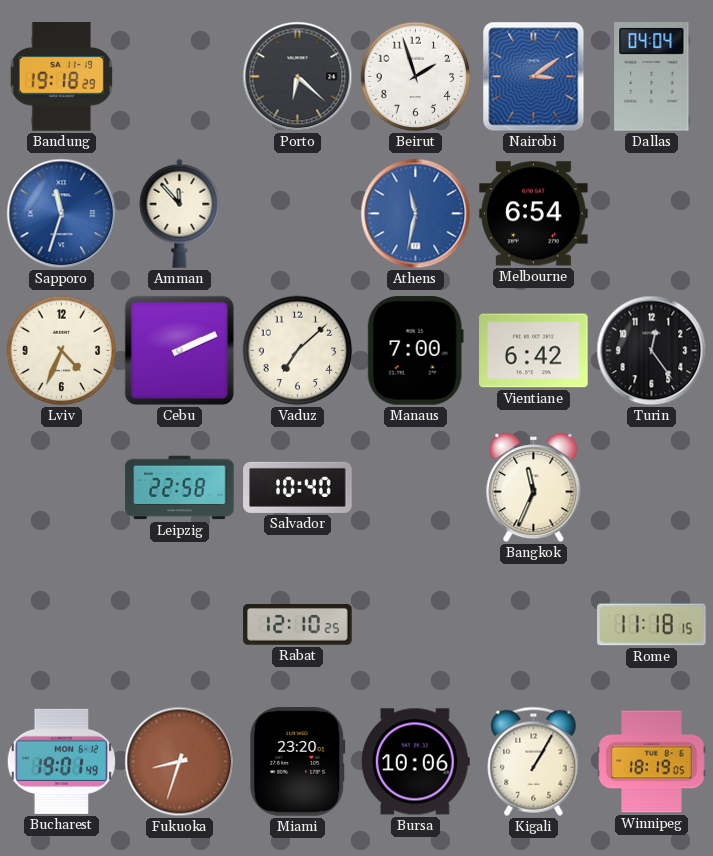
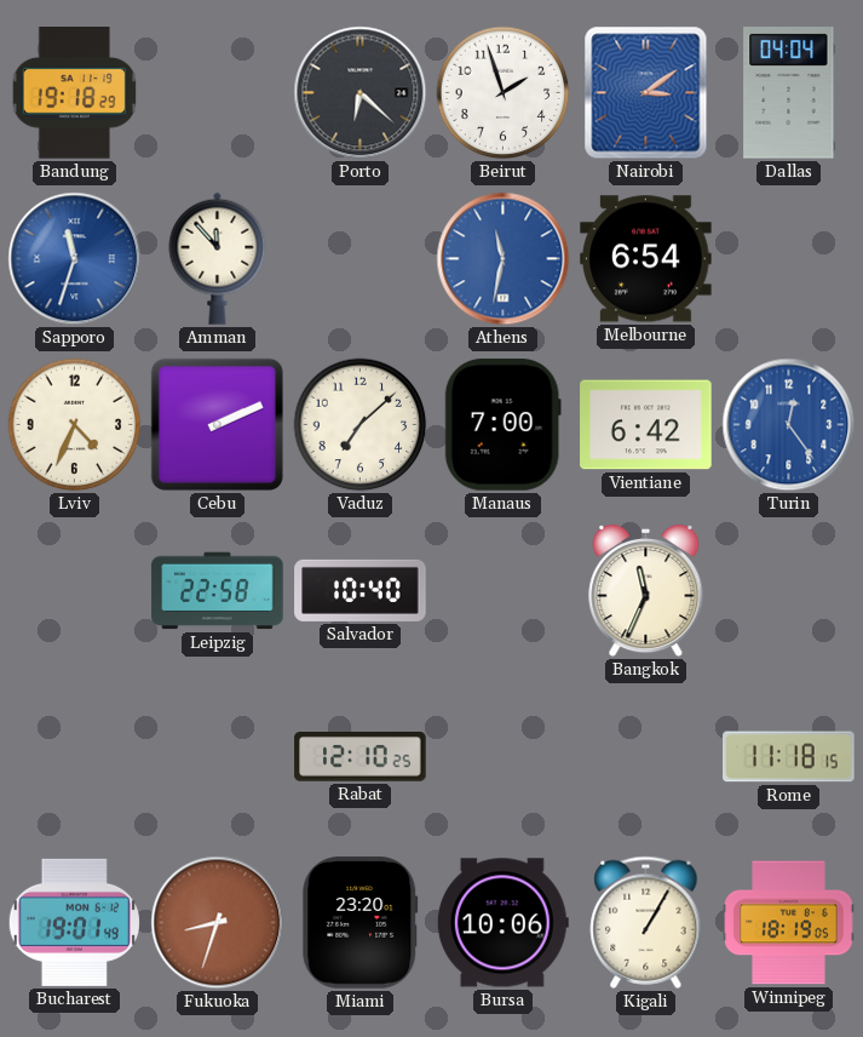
Turin dial: black -> blue (789, 425)
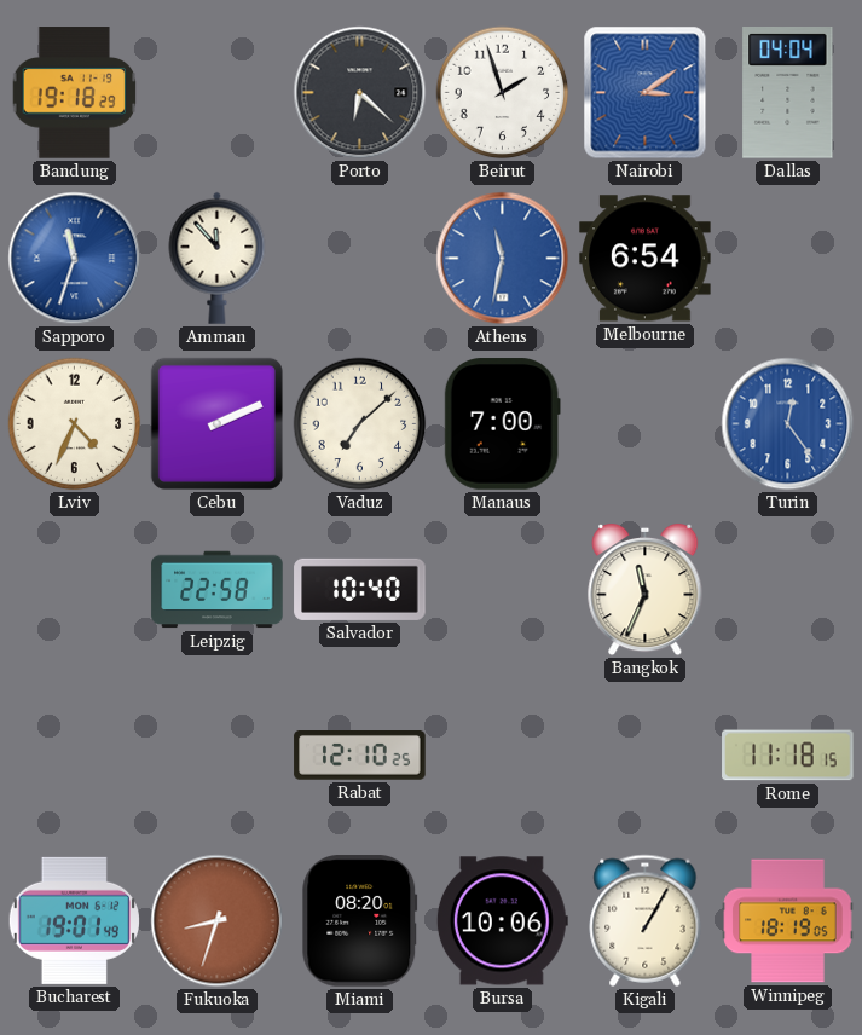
Vientiane: 6:42 -> none (646, 425)
Miami: 23:20 -> 08:20 (360, 921)
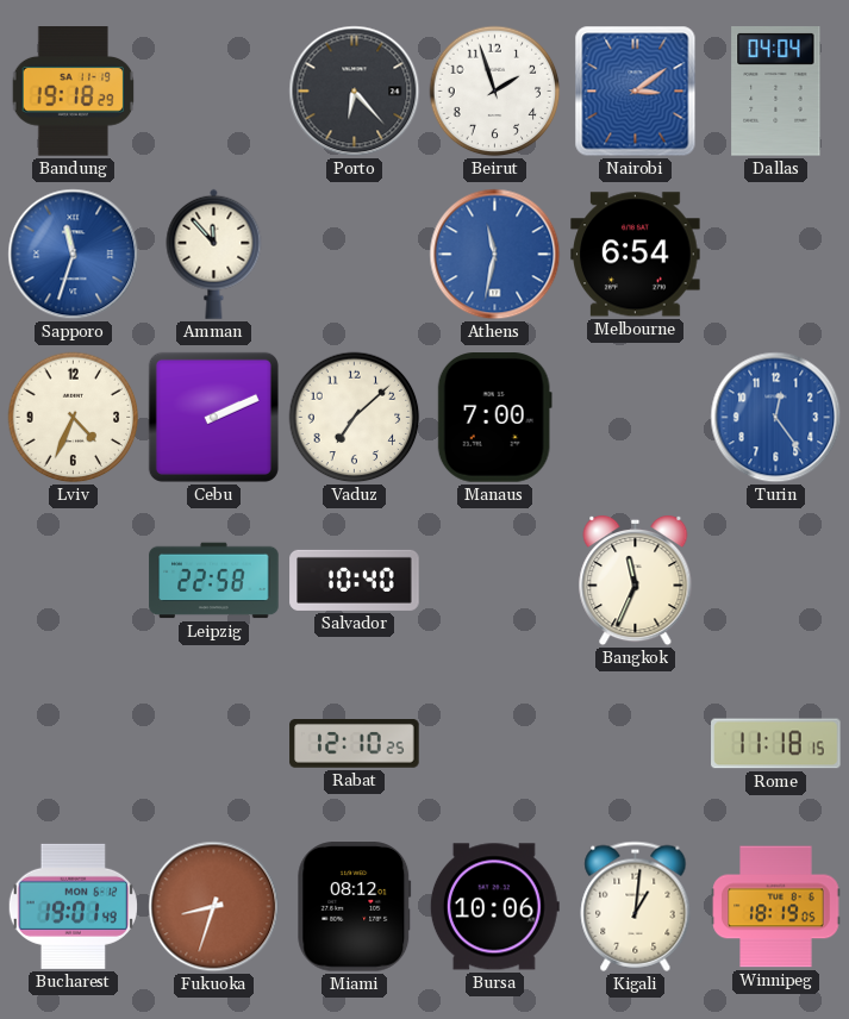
Porto: 6:22 -> 6:23 (355, 92)
Miami: 08:20 -> 08:12 (355, 907)
Kigali: 1:05 -> 1:01 (636, 906)
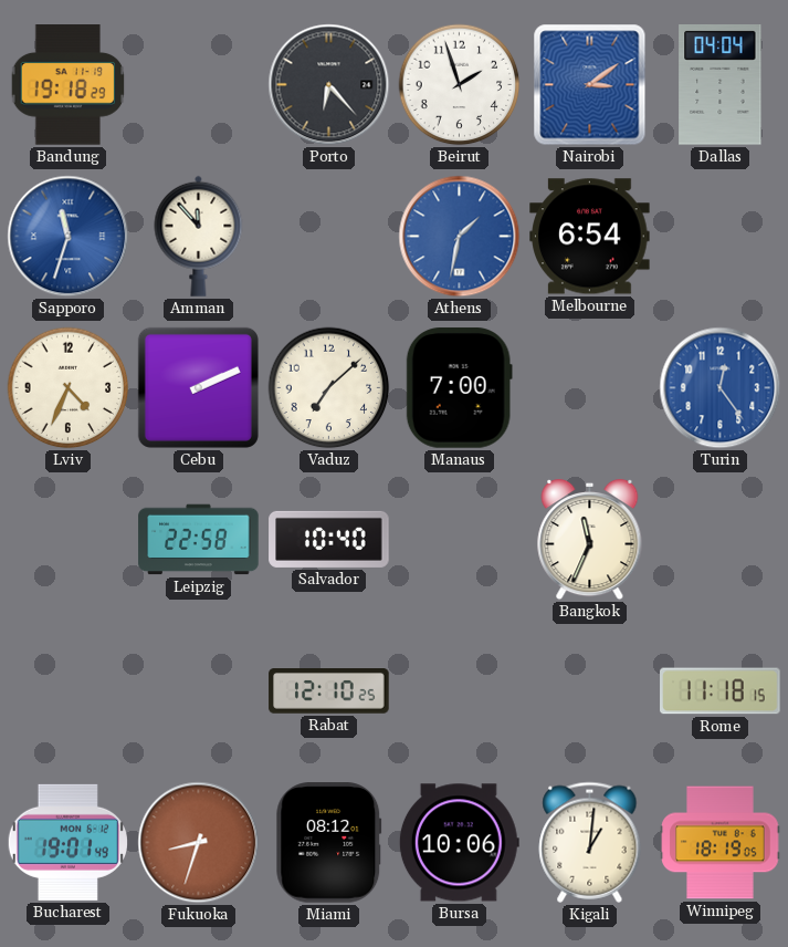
Athens: 11:32 -> 1:32 (460, 237)
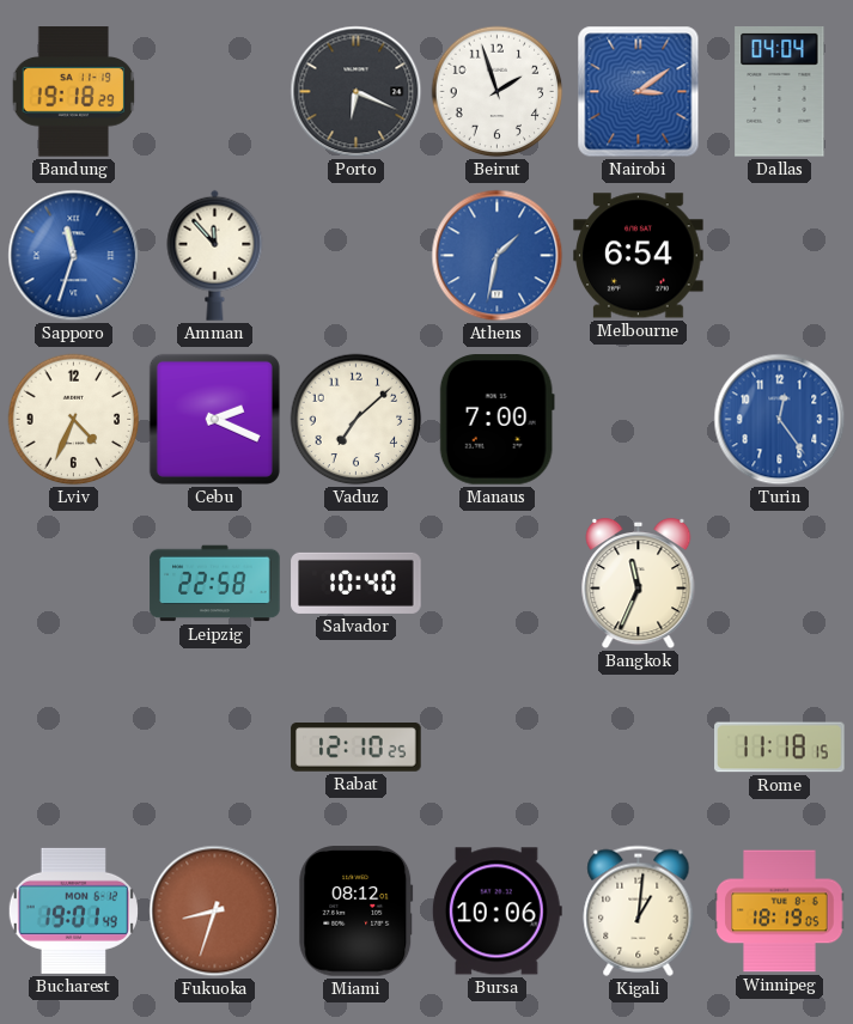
Porto: 6:23 -> 6:19 (357, 92)
Cebu: 2:11 -> 2:19 (214, 419)
